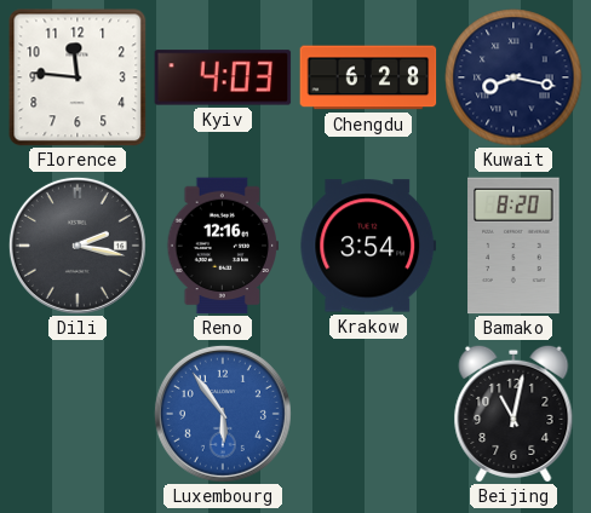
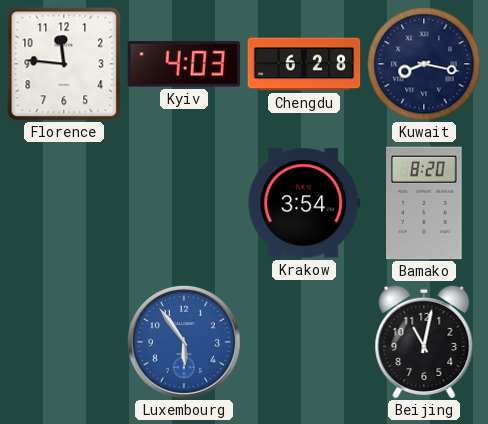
Dili: 2:17 -> none (78, 246)
Reno: 12:16 -> none (223, 246)
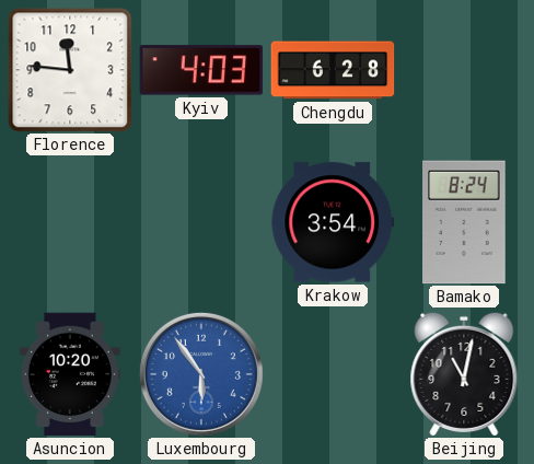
Kuwait: 8:17 -> none (424, 64)
Bamako: 8:20 -> 8:24 (464, 222)
Asuncion: none -> 10:20 (70, 374)
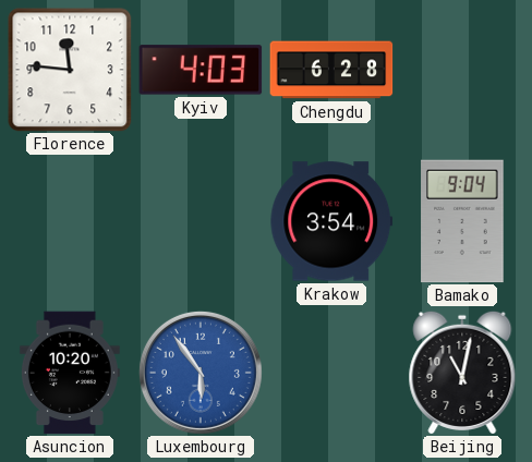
Bamako: 8:24 -> 9:04 (462, 221)
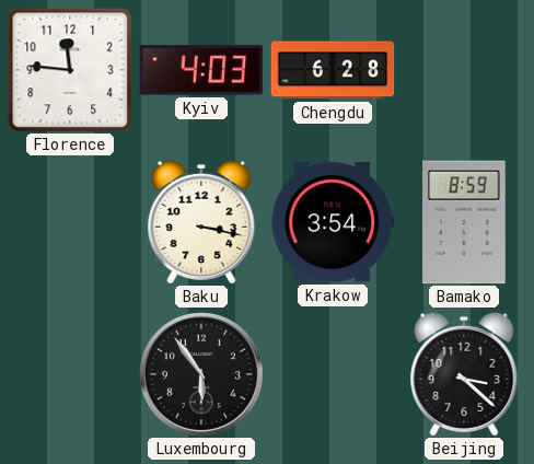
Baku: none -> 3:17 (201, 222)
Bamako: 9:04 -> 8:59 (464, 222)
Asuncion: 10:20 -> none (70, 373)
Luxembourg dial: blue -> black (201, 374)
Beijing: 11:02 -> 3:22 (464, 374)
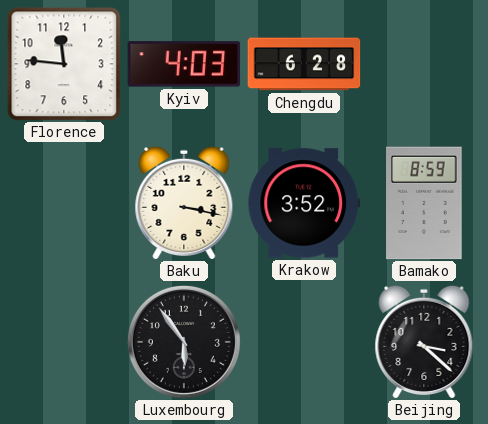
Krakow: 3:54 -> 3:52 (304, 203)
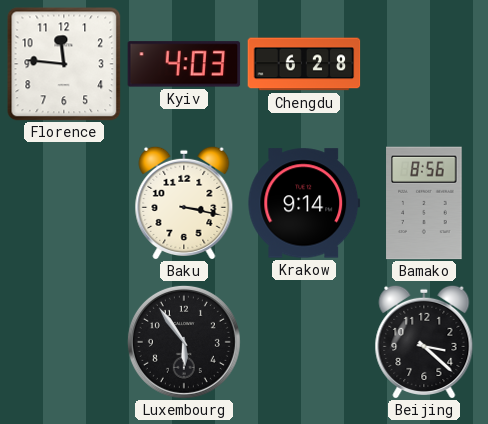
Krakow: 3:52 -> 9:14 (304, 203)
Bamako: 8:59 -> 8:56 (424, 203)
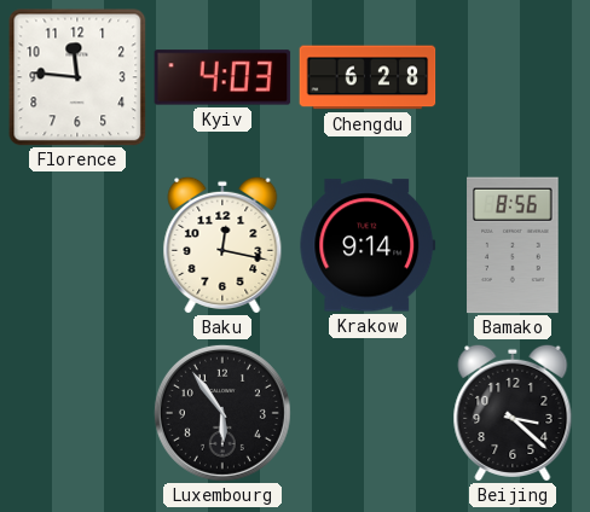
Baku: 3:17 -> 12:17 (222, 245)
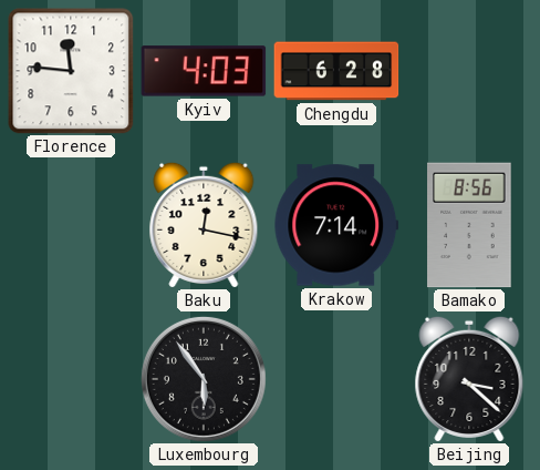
Krakow: 9:14 -> 7:14 (336, 225)
